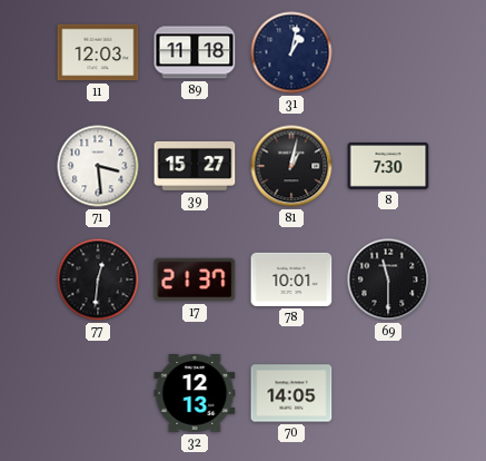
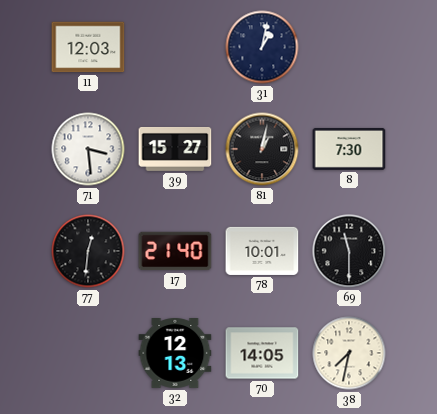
89: 11:18 -> none (195, 52)
17: 21:37 -> 21:40 (175, 251)
38: none -> 7:32 (349, 353)
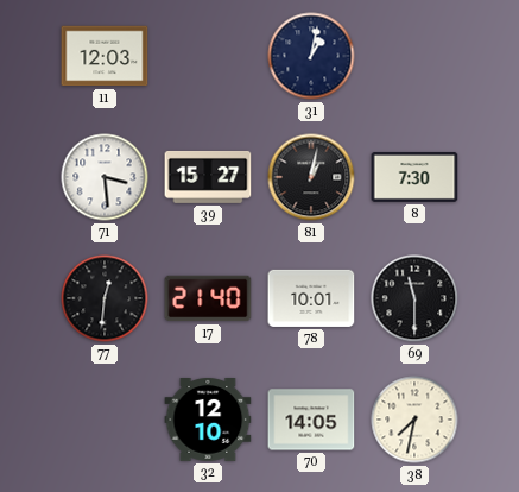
32: 12:13 -> 12:10 (208, 421)
